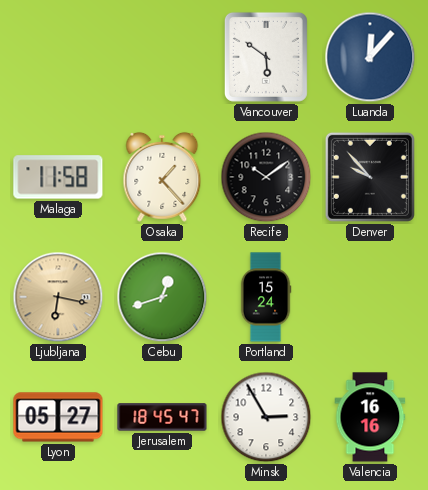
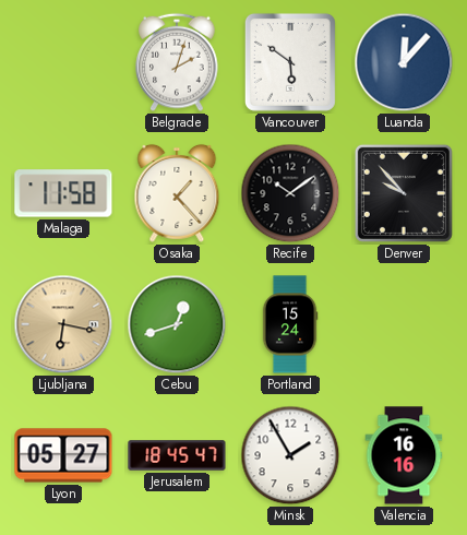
Belgrade: none -> 2:03 (177, 62)
Minsk: 2:55 -> 1:55 (290, 455)
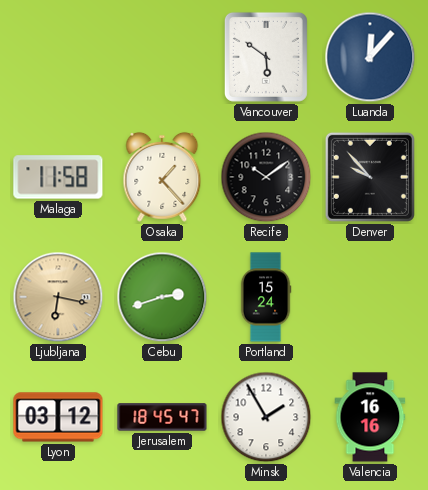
Belgrade: 2:03 -> none (177, 62)
Cebu: 12:42 -> 2:42 (162, 297)
Lyon: 05:27 -> 03:12 (58, 417)
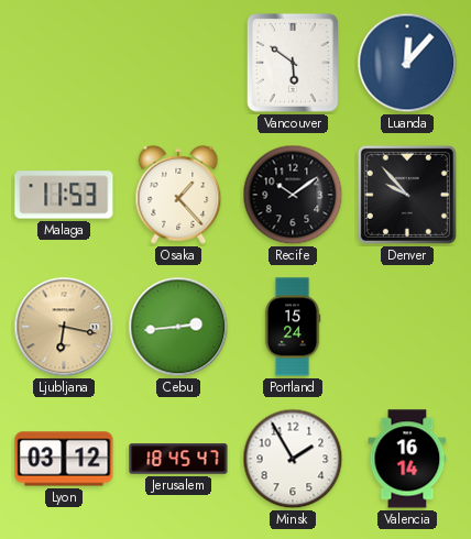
Malaga: 11:58 -> 11:53 (64, 195)
Cebu: 2:42 -> 2:44 (178, 327)
Valencia: 16:16 -> 16:14 (407, 459)
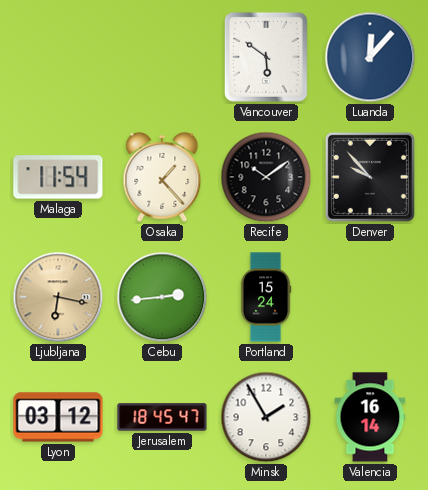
Malaga: 11:53 -> 11:54 (58, 177)
